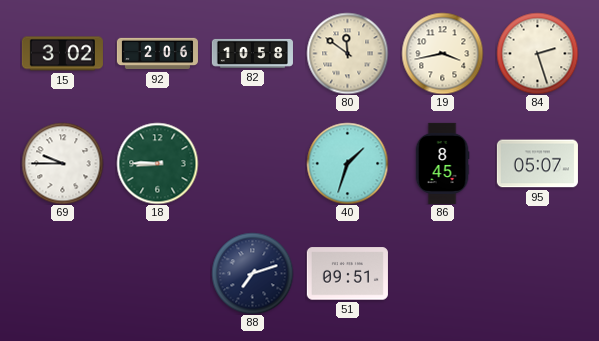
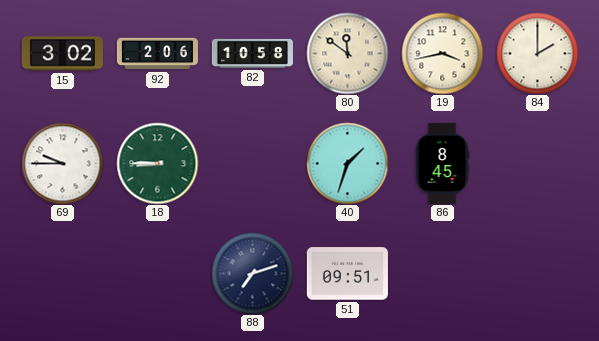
84: 2:27 -> 2:00 (537, 53)
95: 05:07 -> none (537, 164)
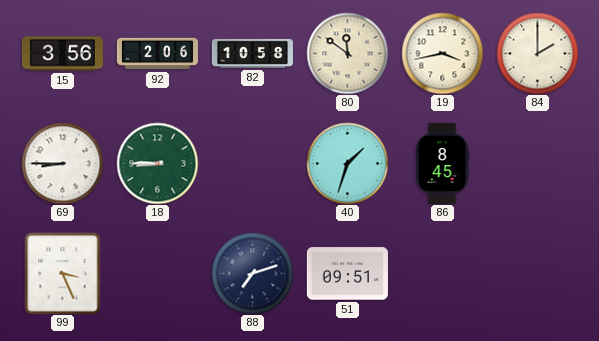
15: 3:02 -> 3:56 (62, 54)
69: 9:45 -> 8:45 (62, 163)
99: none -> 3:26 (63, 273)
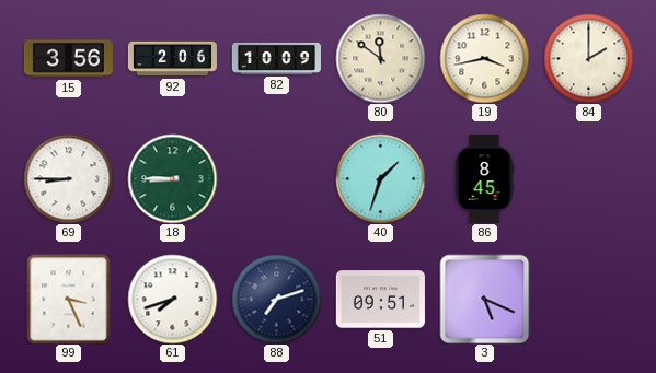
82: 10:58 -> 10:09 (276, 58)
61: none -> 7:42 (172, 299)
3: none -> 5:19 (484, 299)
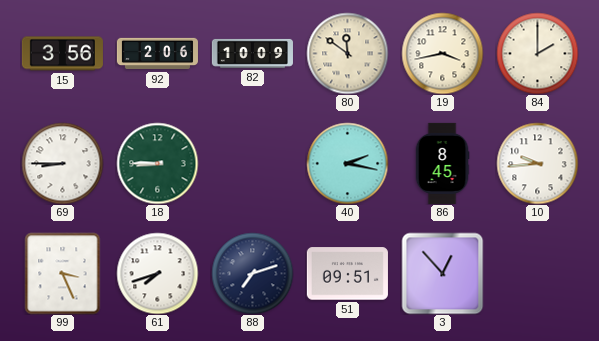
40: 1:33 -> 2:17 (347, 163)
10: none -> 9:44 (537, 163)
3: 5:19 -> 12:53 (442, 273)
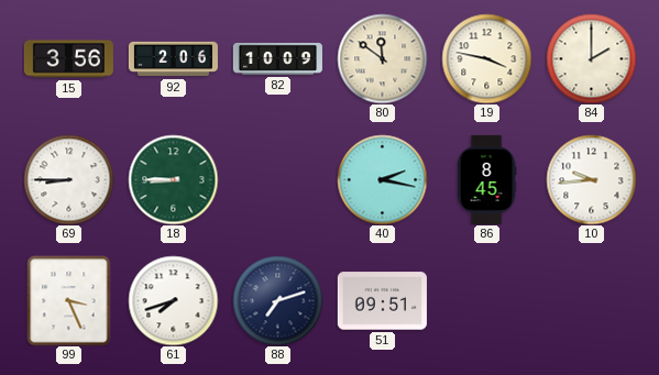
19: 3:43 -> 3:47 (486, 58)
3: 12:53 -> none (442, 273)
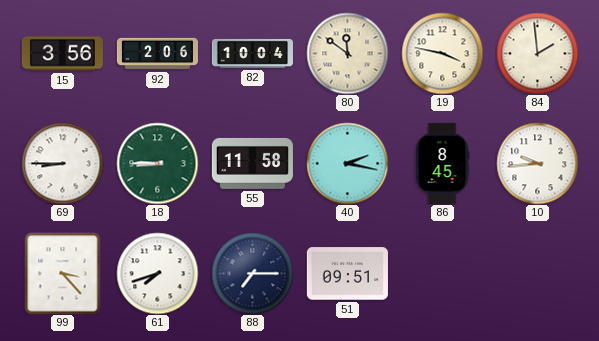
82: 10:09 -> 10:04 (252, 53)
84: 2:00 -> 1:59 (537, 53)
55: none -> 11:58 (252, 163)
99: 3:26 -> 3:23 (63, 273)
88: 7:12 -> 7:15 (252, 273)
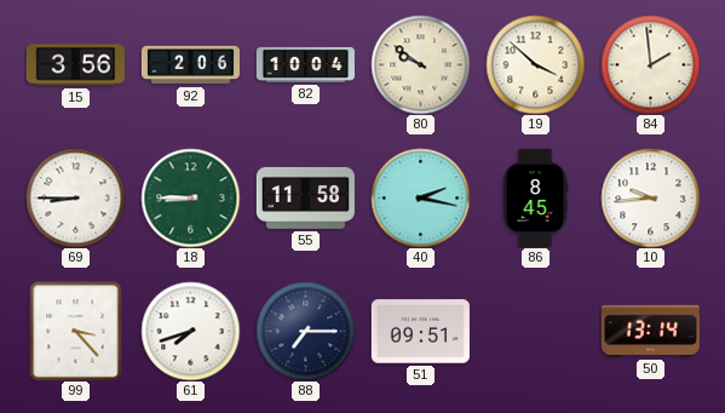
80: 11:51 -> 9:51 (420, 64)
19: 3:47 -> 3:52 (535, 64)
50: none -> 13:14 (650, 331)
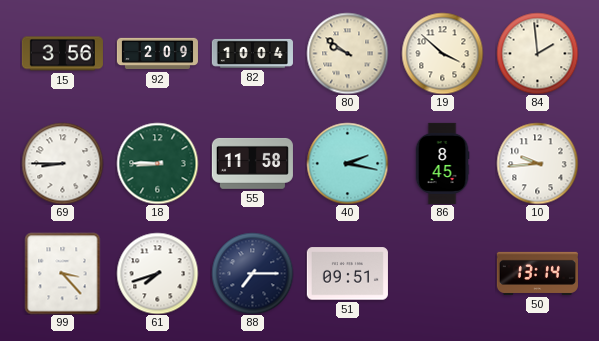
92: 2:06 -> 2:09 (157, 54)
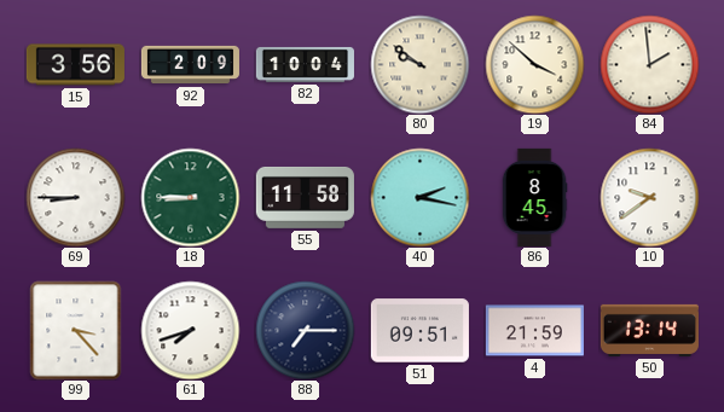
10: 9:44 -> 9:39 (649, 197)
4: none -> 21:59 (534, 331)
